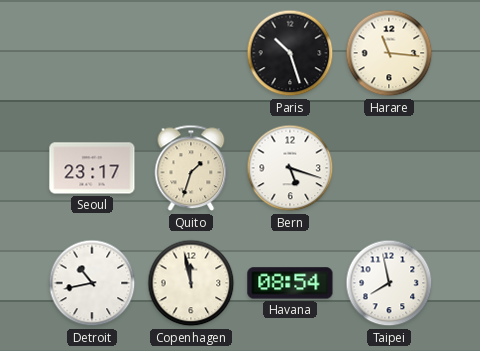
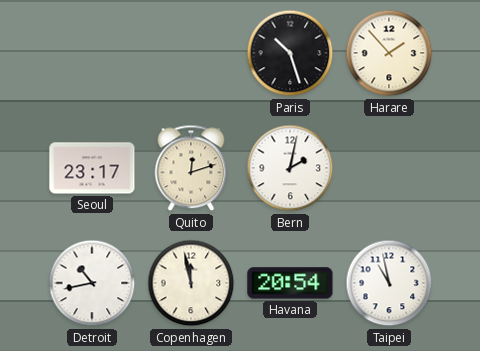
Harare: 11:16 -> 1:53 (389, 53)
Quito: 1:33 -> 12:12 (191, 168)
Bern: 5:18 -> 2:02 (290, 168)
Havana: 08:54 -> 20:54 (290, 283)
Taipei: 7:58 -> 10:58 (389, 283)
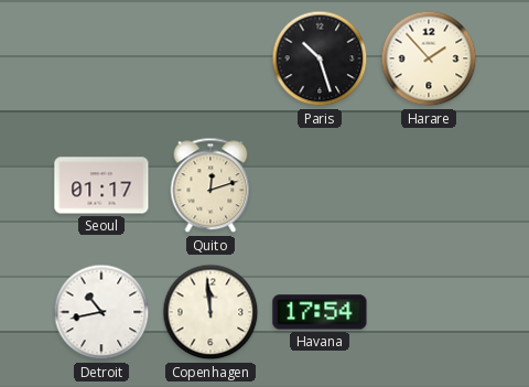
Seoul: 23:17 -> 01:17 (101, 185)
Bern: 2:02 -> none (290, 168)
Copenhagen: 11:58 -> 11:59 (210, 312)
Havana: 20:54 -> 17:54 (320, 312)
Taipei: 10:58 -> none (389, 283)
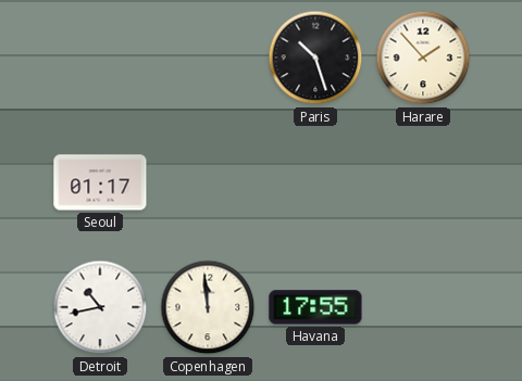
Quito: 12:12 -> none (210, 185)
Havana: 17:54 -> 17:55 (315, 307)
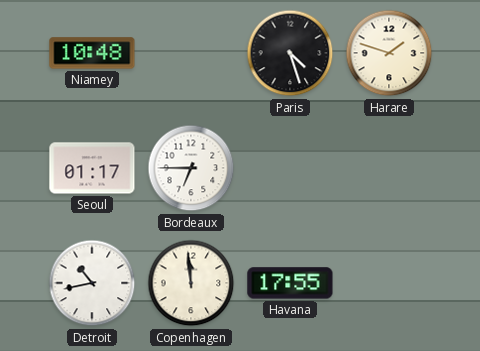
Niamey: none -> 10:48 (92, 53)
Paris: 10:27 -> 4:27 (290, 53)
Harare: 1:53 -> 1:48 (389, 53)
Bordeaux: none -> 6:45 (191, 168)
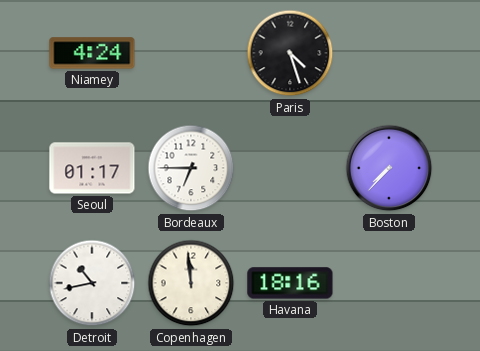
Niamey: 10:48 -> 4:24 (92, 53)
Harare: 1:48 -> none (389, 53)
Boston: none -> 7:37 (389, 168)
Havana: 17:55 -> 18:16 (290, 283)
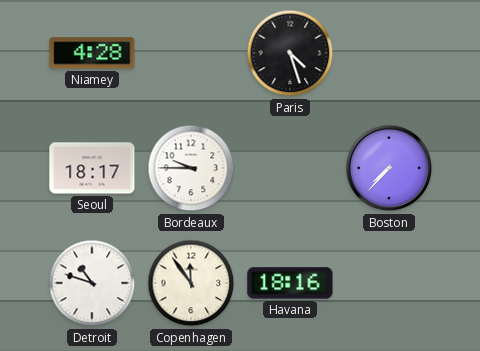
Niamey: 4:24 -> 4:28 (92, 53)
Seoul: 01:17 -> 18:17 (92, 168)
Bordeaux: 6:45 -> 9:45 (191, 168)
Detroit: 10:43 -> 10:48 (92, 283)
Copenhagen: 11:59 -> 11:54 (191, 283)
